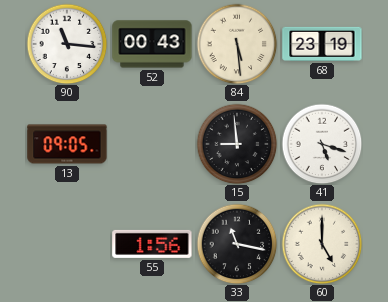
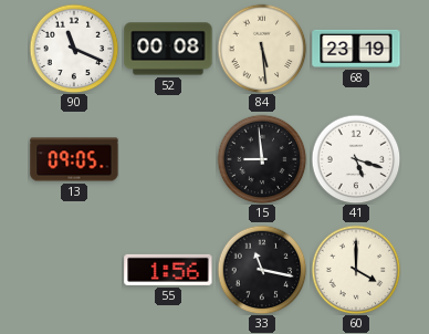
90: 11:16 -> 11:19 (74, 49)
52: 00:43 -> 00:08 (168, 49)
60: 5:00 -> 4:00 (356, 270)
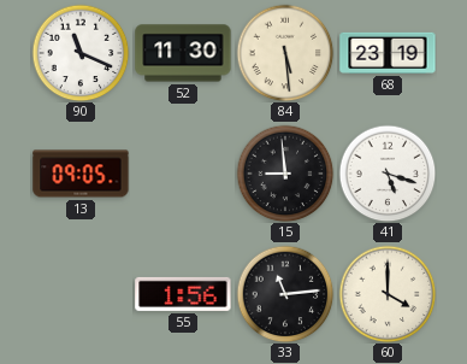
52: 00:08 -> 11:30 (183, 53)
33: 11:17 -> 11:14 (285, 294)
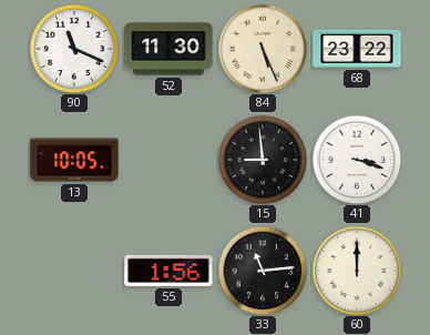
84: 5:29 -> 5:26 (263, 49)
68: 23:19 -> 23:22 (357, 49)
13: 09:05 -> 10:05 (74, 160)
41: 5:18 -> 3:18 (357, 160)
60: 4:00 -> 12:00 (357, 271)
